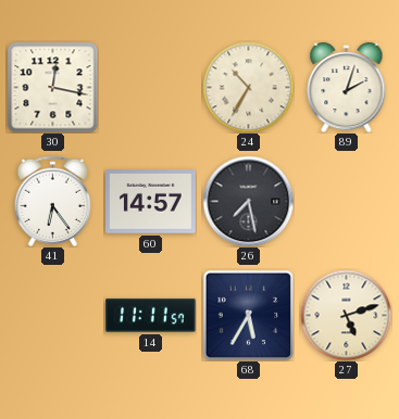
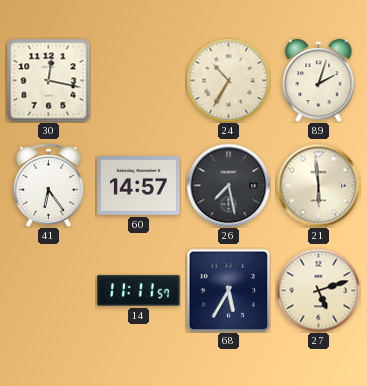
21: none -> 5:59 (318, 185)
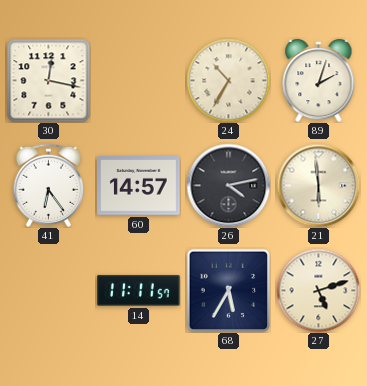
26: 7:28 -> 4:13 (228, 185)
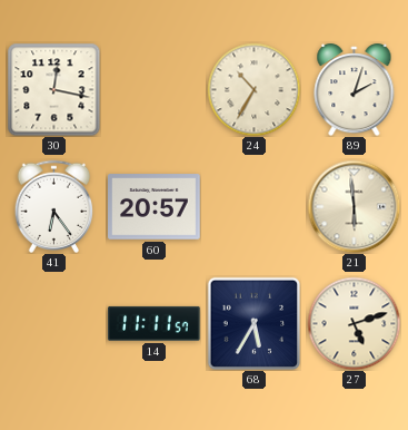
60: 14:57 -> 20:57 (155, 207)
26: 4:13 -> none (228, 185)
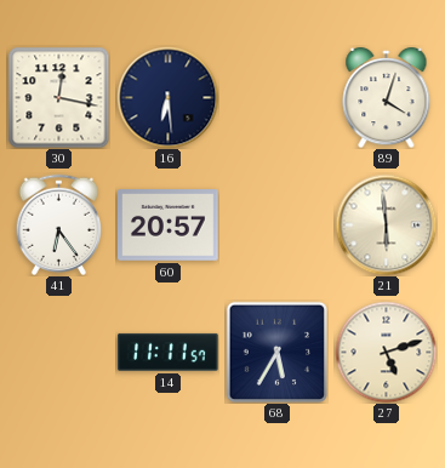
16: none -> 6:29 (167, 97)
24: 10:35 -> none (253, 89)
89: 2:03 -> 4:03 (387, 97)
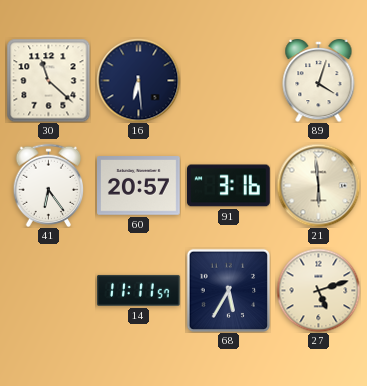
30: 12:17 -> 11:22 (48, 80)
91: none -> 3:16 (229, 186)
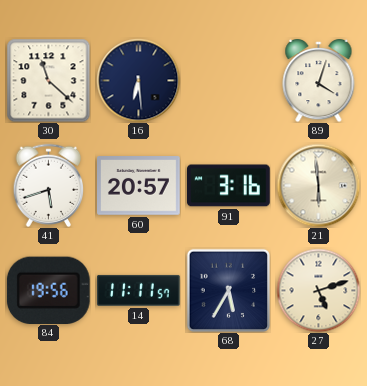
41: 6:24 -> 5:42 (49, 185)
84: none -> 19:56 (48, 290)
